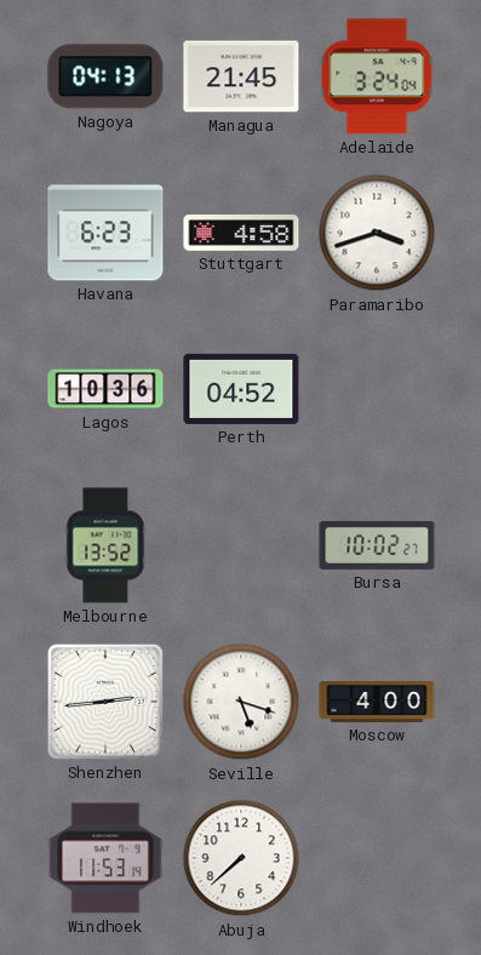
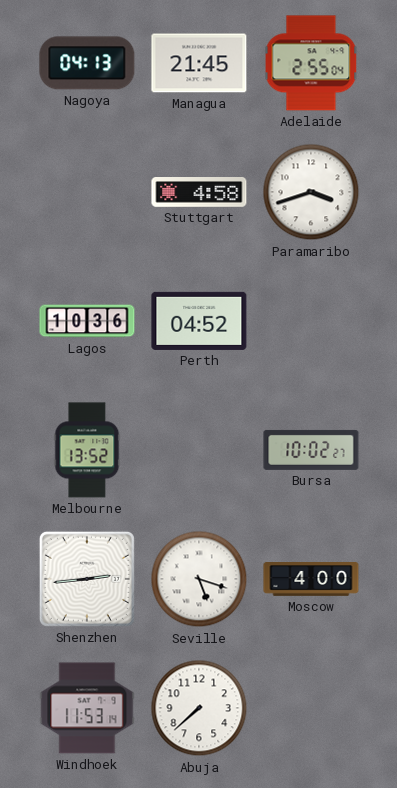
Adelaide: 3:24 -> 2:55 (311, 63)
Havana: 6:23 -> none (105, 233)
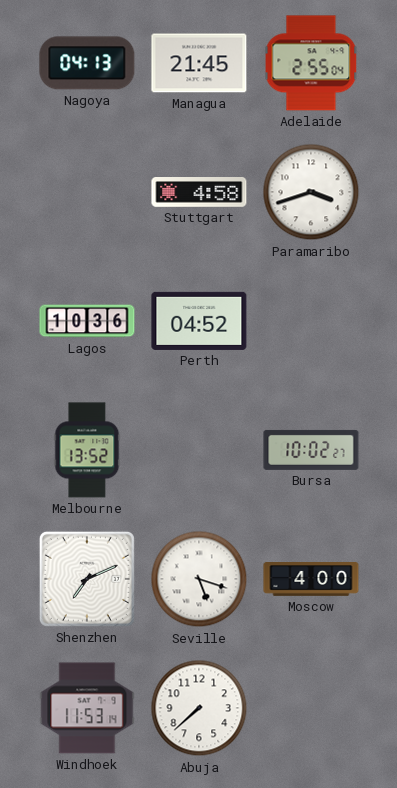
Shenzhen: 2:44 -> 7:11 (87, 579)
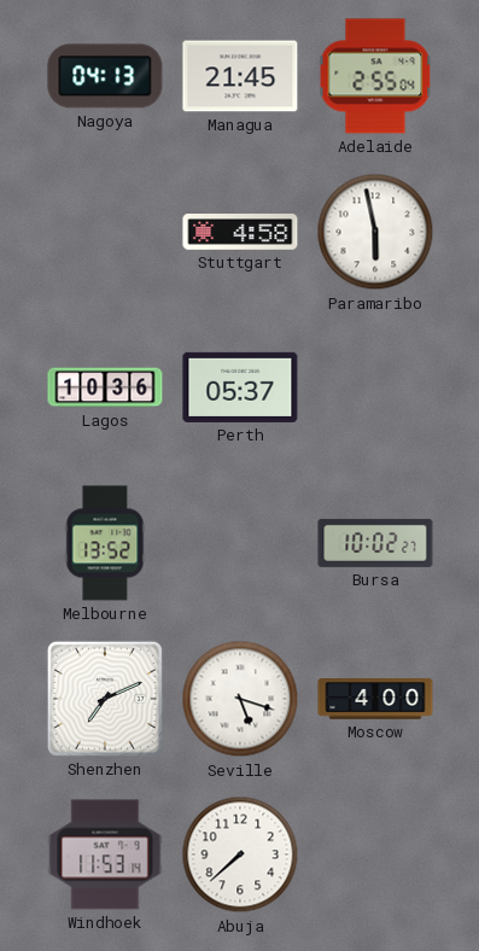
Paramaribo: 3:42 -> 5:58 (375, 232)
Perth: 04:52 -> 05:37 (240, 387)
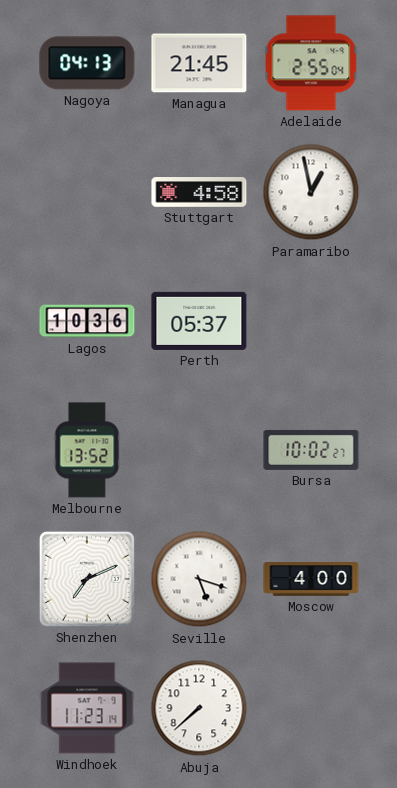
Paramaribo: 5:58 -> 12:58 (311, 192)
Windhoek: 11:53 -> 11:23 (87, 708)
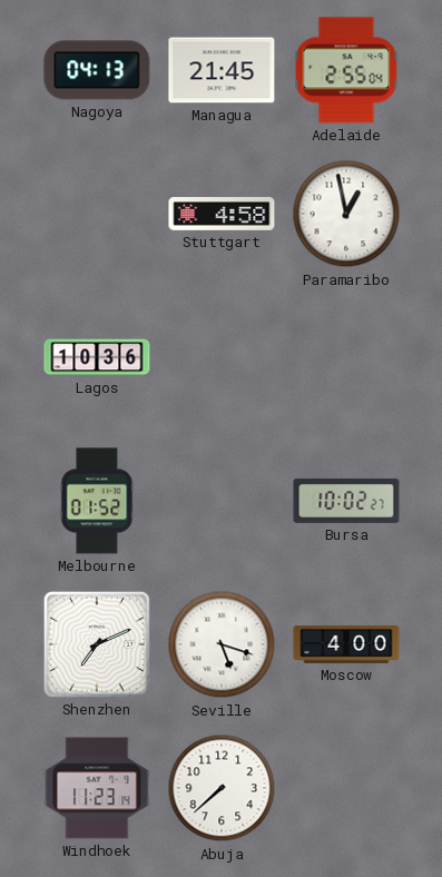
Perth: 05:37 -> none (199, 321)
Melbourne: 13:52 -> 01:52 (97, 501)
